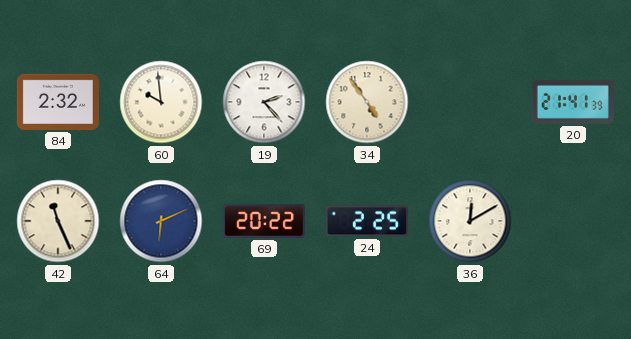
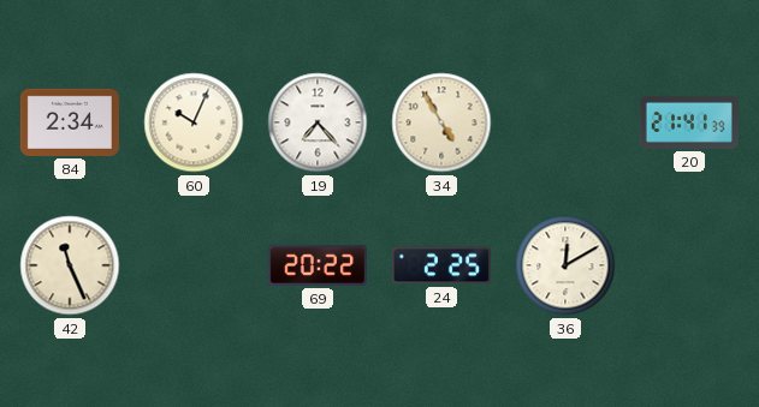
84: 2:32 -> 2:34 (70, 122)
60: 9:59 -> 10:04 (194, 122)
19: 2:23 -> 7:23 (318, 122)
34: 4:54 -> 4:55 (441, 122)
64: 6:11 -> none (161, 221)
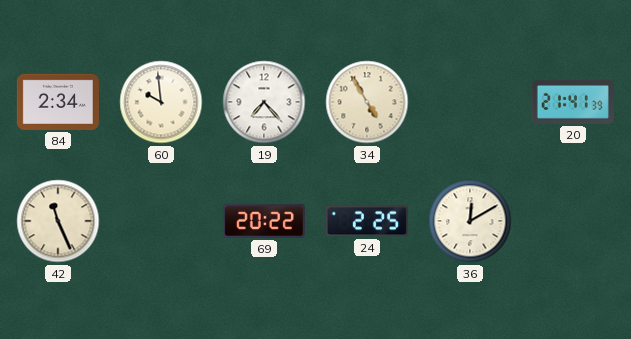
60: 10:04 -> 9:59 (161, 102)
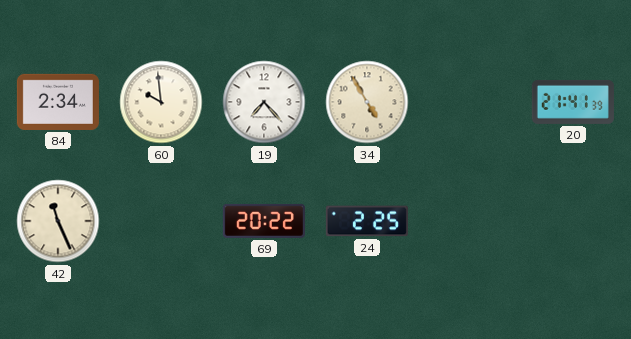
36: 12:10 -> none (470, 221)
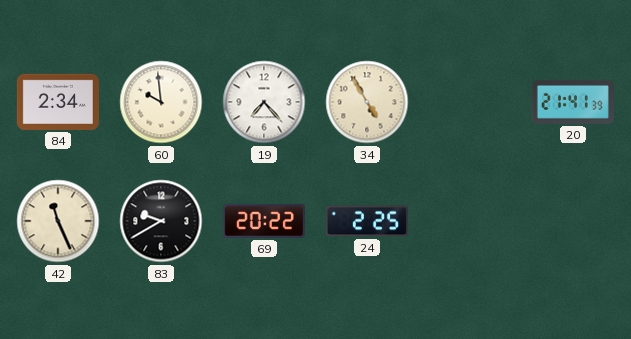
83: none -> 9:40 (161, 221)
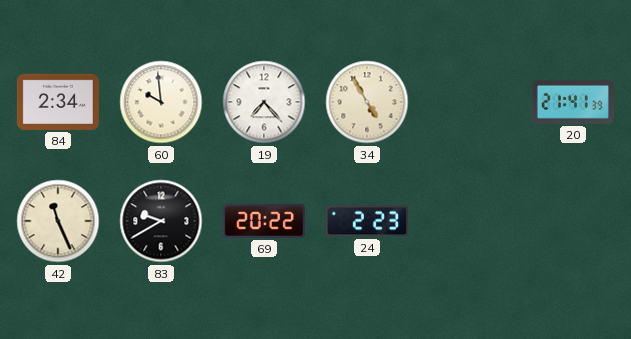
24: 2:25 -> 2:23 (367, 221)
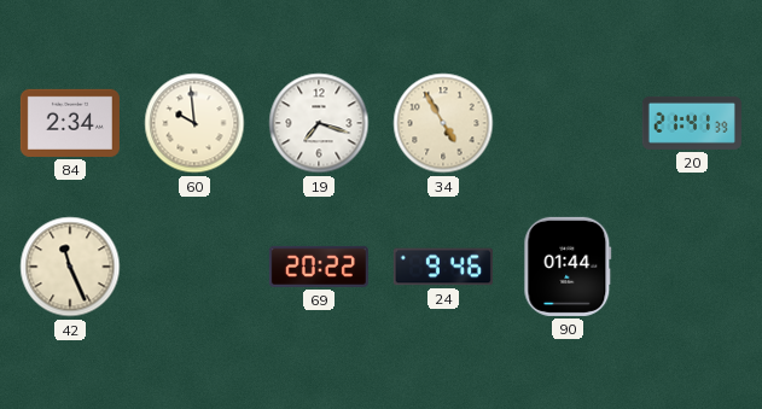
19: 7:23 -> 7:18 (319, 123)
83: 9:40 -> none (161, 221)
24: 2:23 -> 9:46 (443, 267)
90: none -> 01:44 (568, 267)
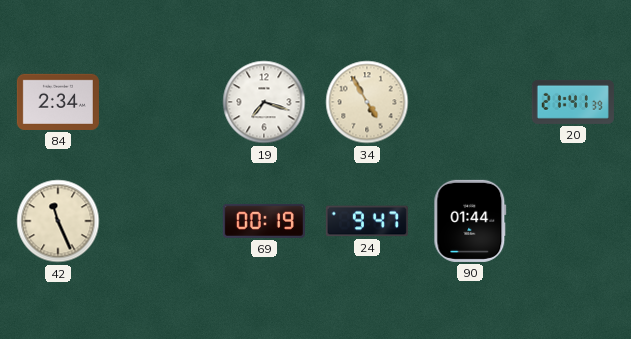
60: 9:59 -> none (194, 123)
69: 20:22 -> 00:19 (264, 221)
24: 9:46 -> 9:47 (367, 221)
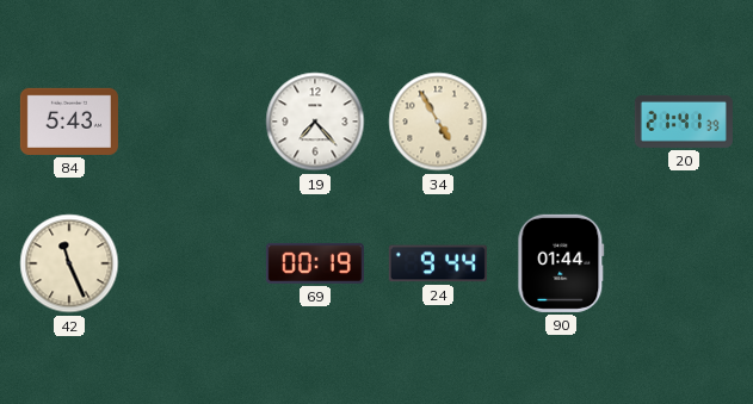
84: 2:34 -> 5:43 (69, 122)
19: 7:18 -> 7:23 (315, 122)
24: 9:47 -> 9:44 (438, 263)
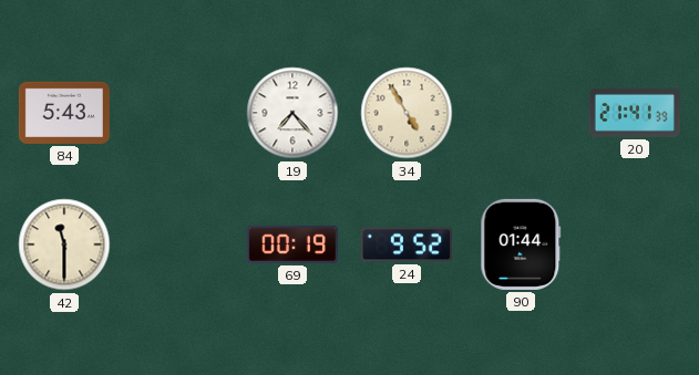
42: 11:26 -> 11:30 (64, 244)
24: 9:44 -> 9:52 (407, 244)
